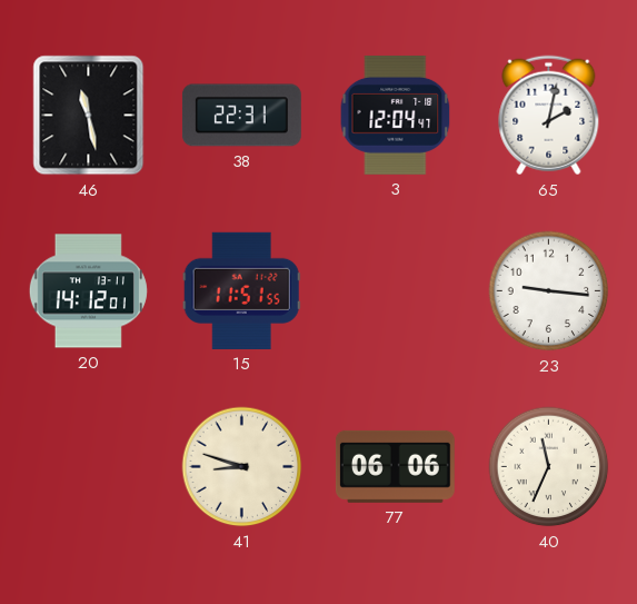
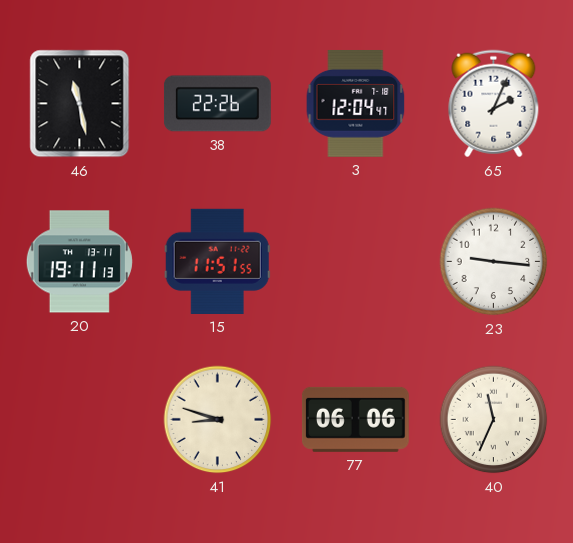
38: 22:31 -> 22:26 (217, 104)
65: 2:02 -> 2:04 (494, 104)
20: 14:12 -> 19:11 (79, 262)
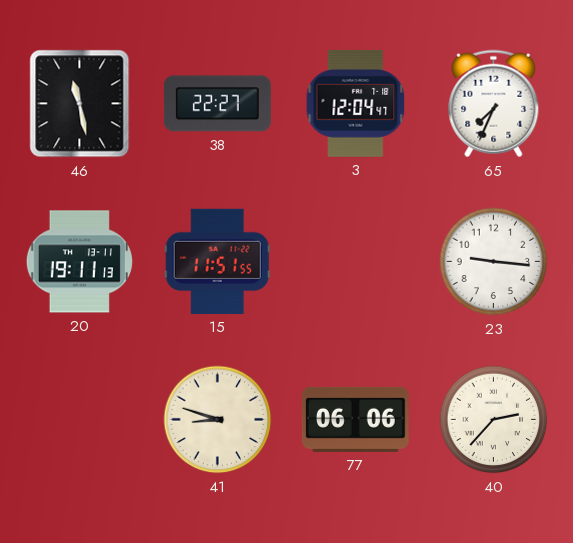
38: 22:26 -> 22:27 (217, 104)
65: 2:04 -> 7:34 (494, 104)
40: 11:34 -> 2:37 (494, 420)
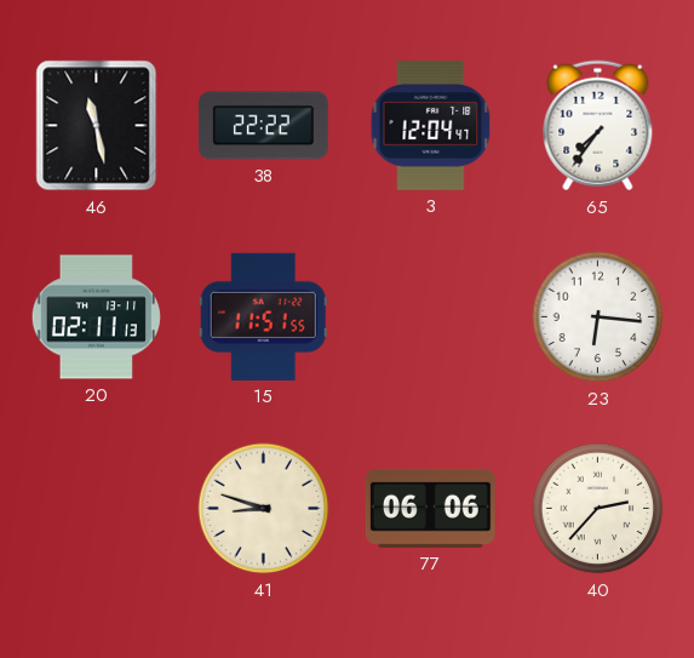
38: 22:27 -> 22:22 (263, 126)
65: 7:34 -> 7:36 (598, 126)
20: 19:11 -> 02:11 (96, 317)
23: 9:16 -> 6:16 (598, 317)
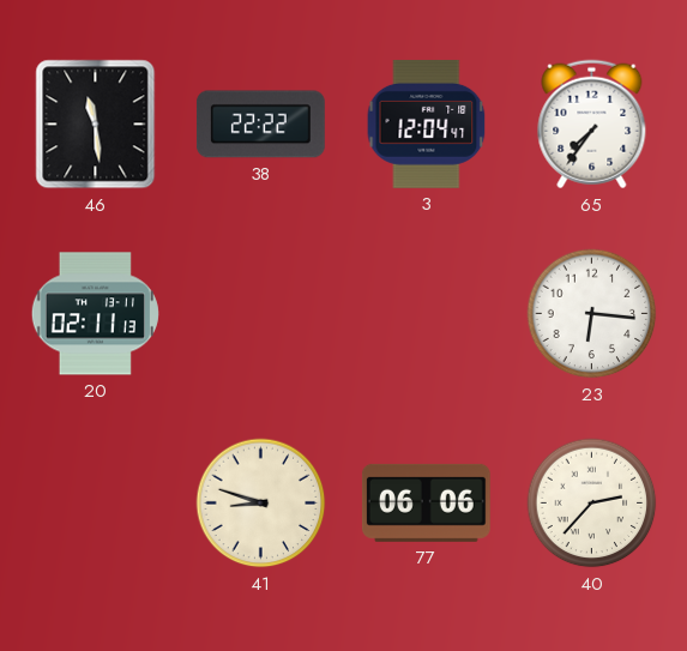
46: 11:28 -> 11:29 (96, 125)
15: 11:51 -> none (263, 316)
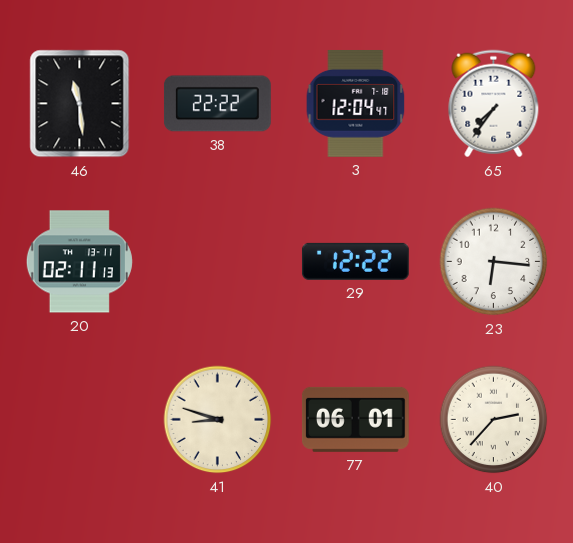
29: none -> 12:22 (355, 261)
77: 06:06 -> 06:01 (355, 419)
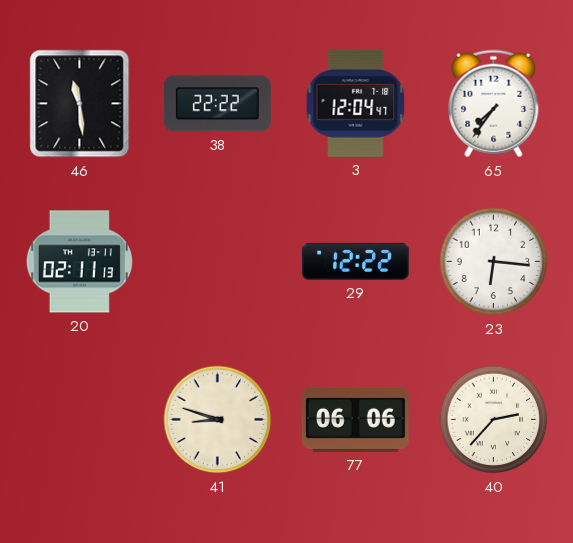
77: 06:01 -> 06:06 (355, 419)
